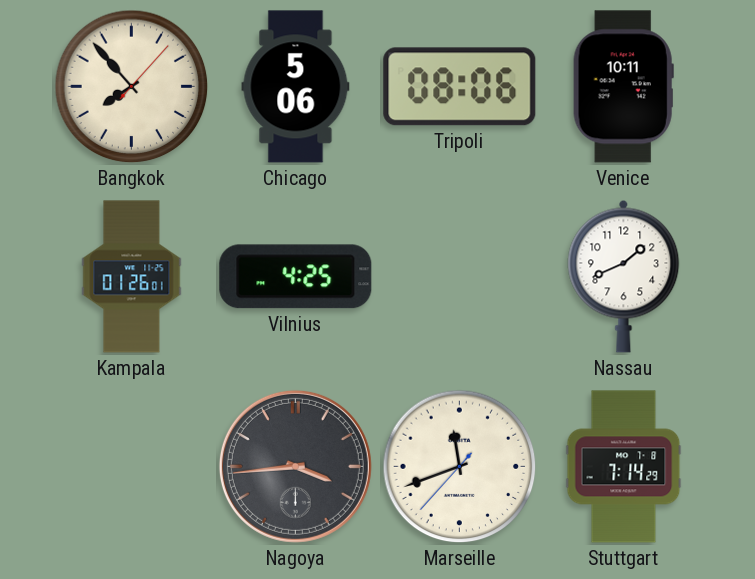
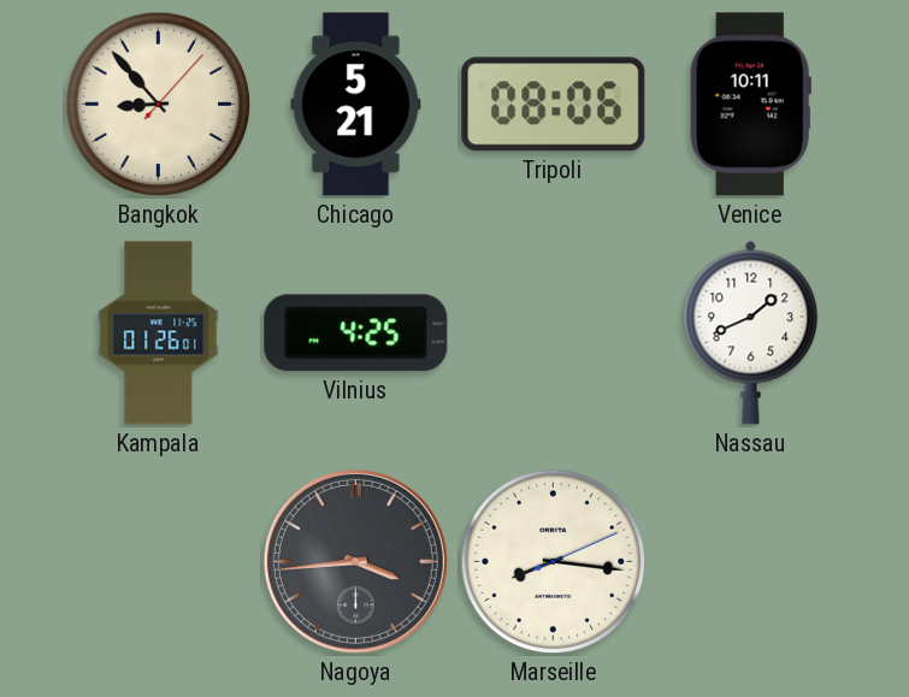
Bangkok: 7:53 -> 8:53 (159, 105)
Chicago: 5:06 -> 5:21 (356, 105)
Marseille: 11:41 -> 8:16 (554, 562)
Stuttgart: 7:14 -> none (624, 467)
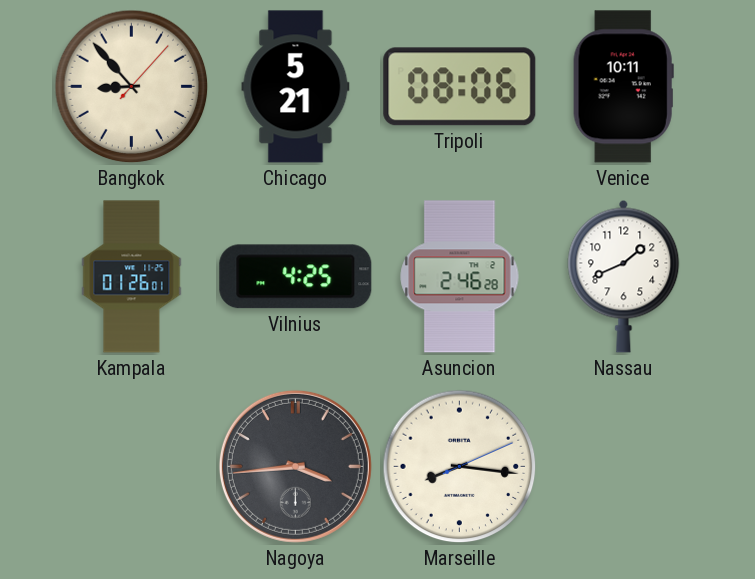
Asuncion: none -> 2:46 (460, 277)
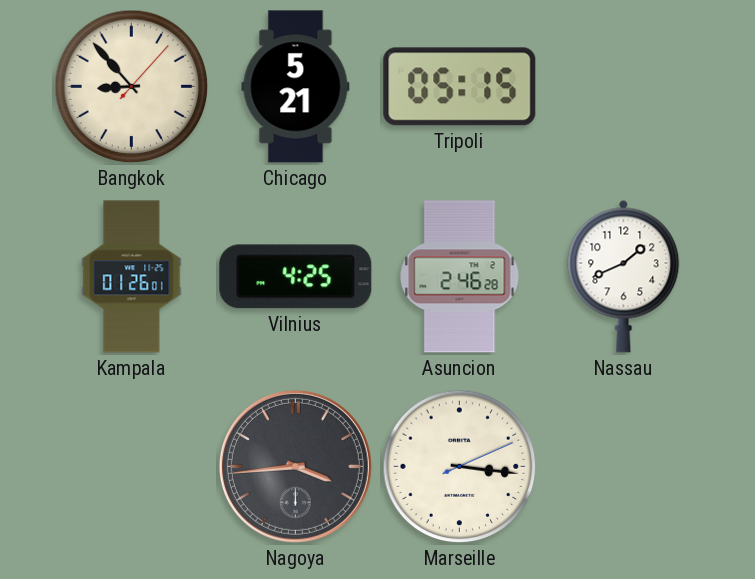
Tripoli: 08:06 -> 05:15 (460, 87)
Venice: 10:11 -> none (623, 87)
Marseille: 8:16 -> 3:16 (460, 467)
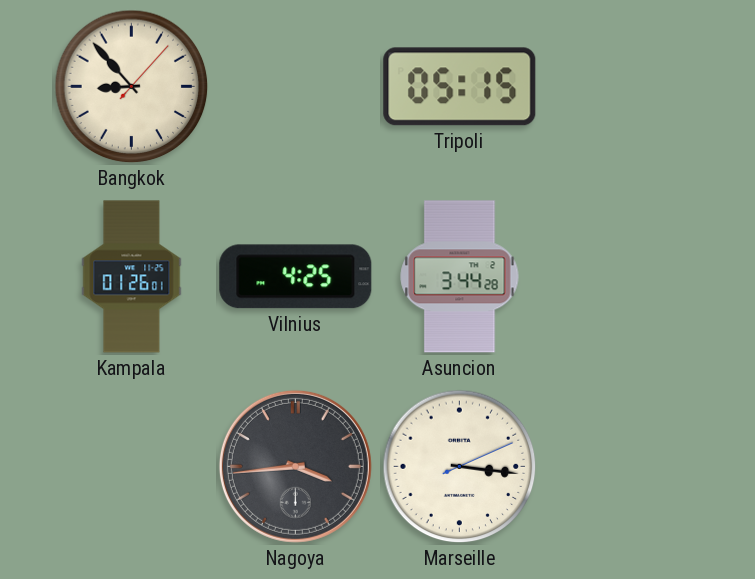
Chicago: 5:21 -> none (296, 87)
Asuncion: 2:46 -> 3:44 (460, 277)
Nassau: 1:41 -> none (624, 276)
